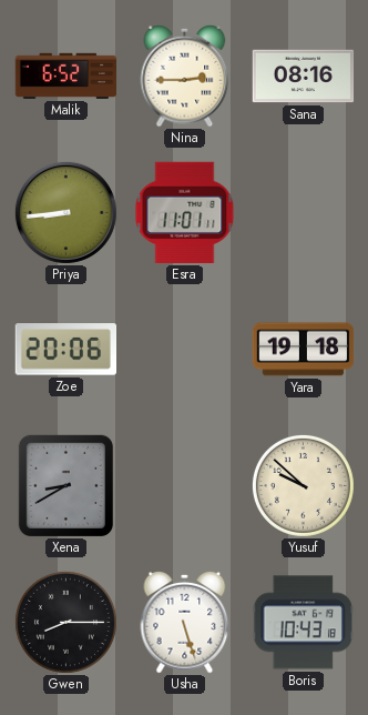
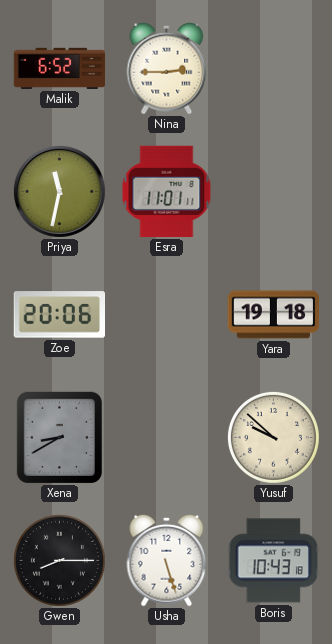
Sana: 08:16 -> none (304, 77)
Priya: 8:44 -> 11:32 (59, 191)
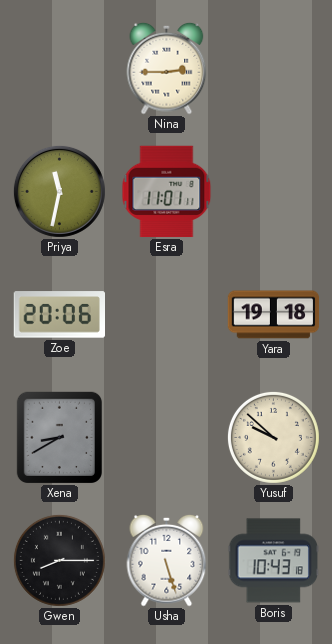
Malik: 6:52 -> none (60, 68)
